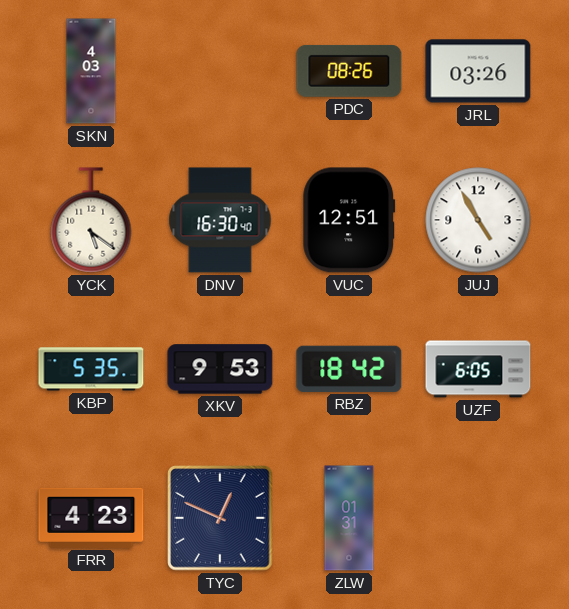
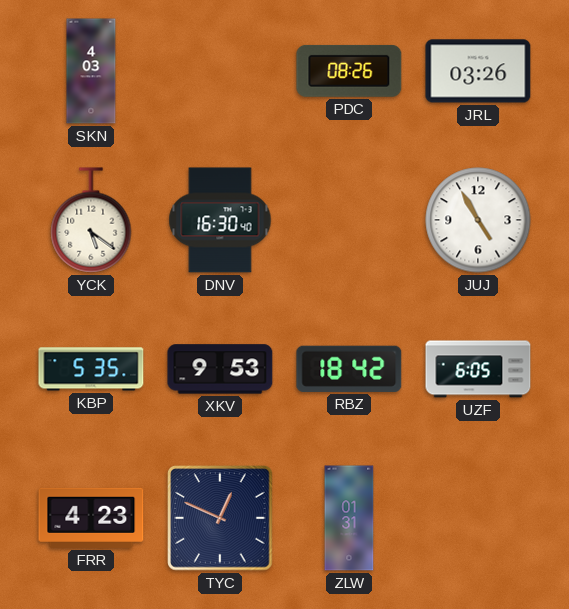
VUC: 12:51 -> none (349, 220)
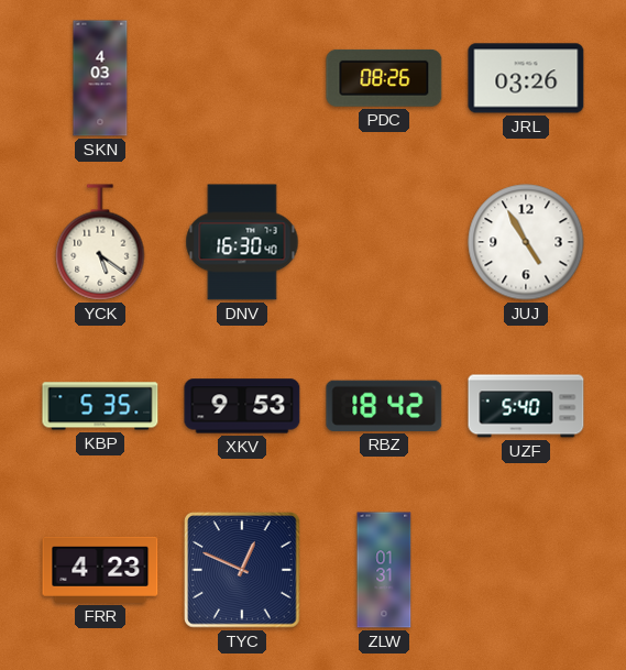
UZF: 6:05 -> 5:40 (526, 406)
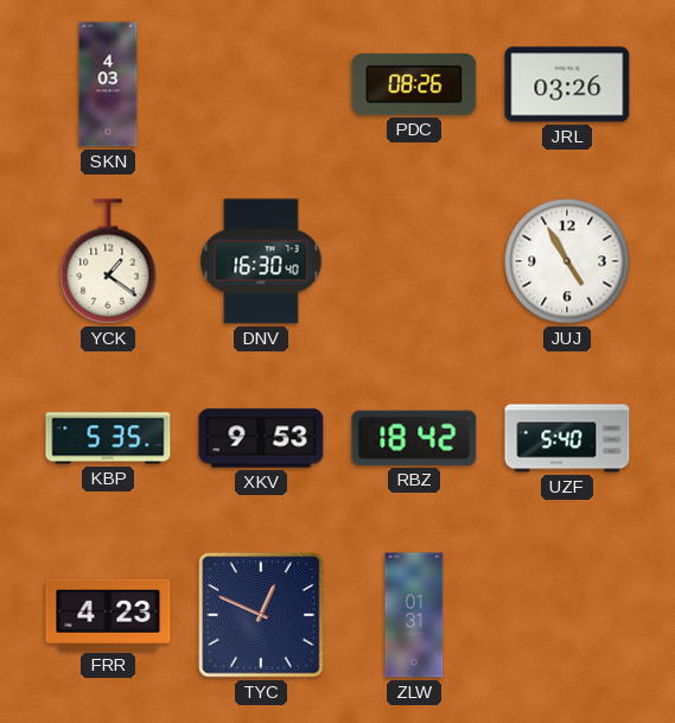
YCK: 5:21 -> 1:21 (108, 261)
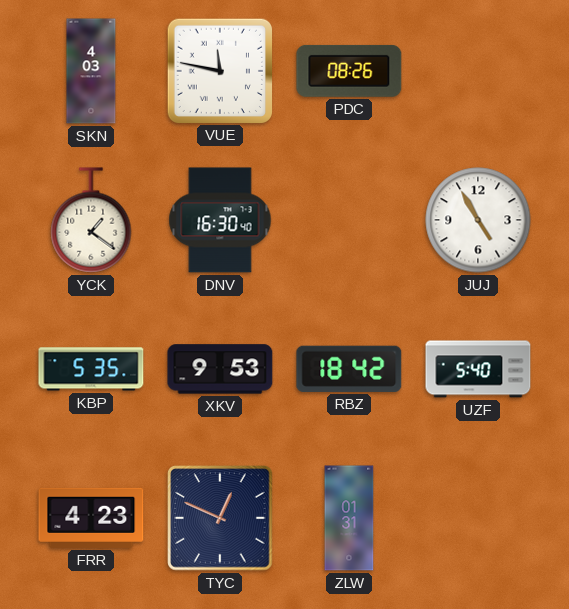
VUE: none -> 11:47 (219, 70)
JRL: 03:26 -> none (567, 84)
